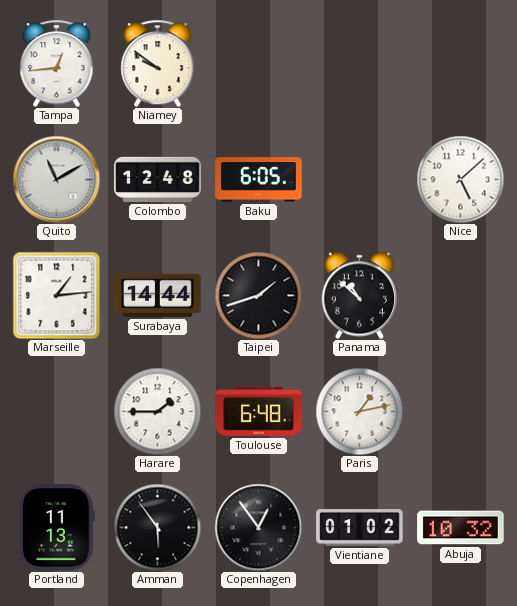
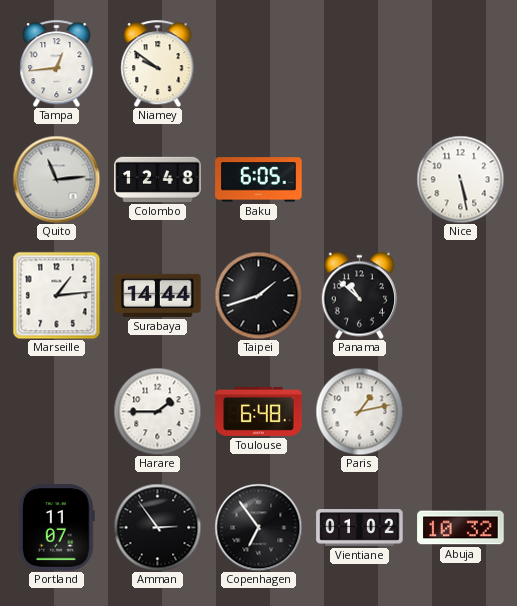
Quito: 11:10 -> 11:14 (56, 179)
Nice: 5:08 -> 5:28 (460, 179)
Portland: 11:13 -> 11:07 (57, 528)
Amman: 5:54 -> 2:54 (157, 527)
Copenhagen: 12:54 -> 6:54 (258, 527)
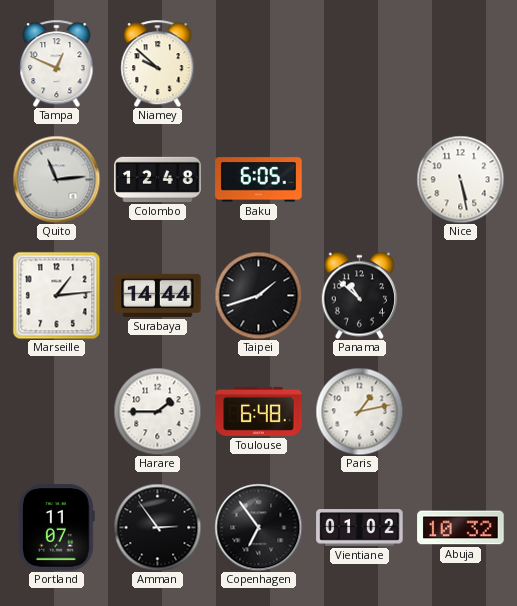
Tampa: 12:44 -> 12:49 (57, 63)
Niamey: 9:51 -> 9:52 (158, 63)
